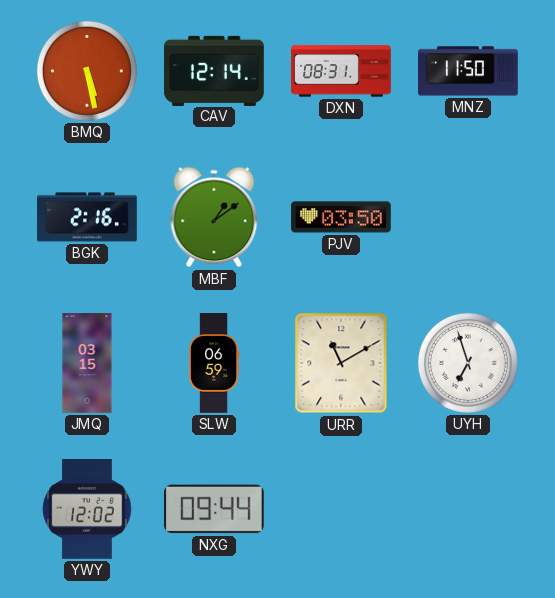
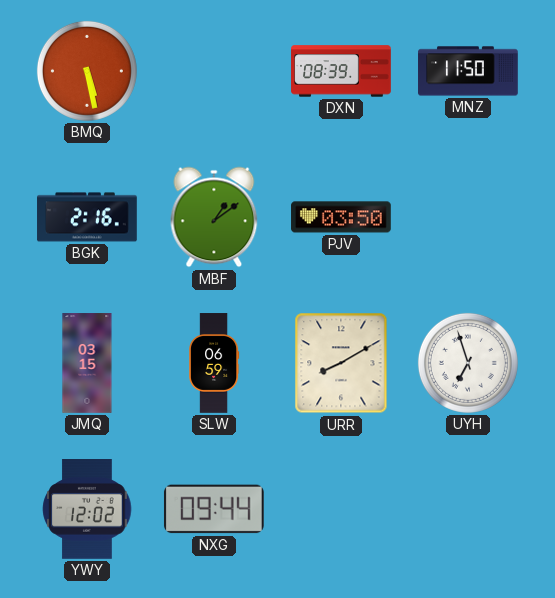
CAV: 12:14 -> none (214, 70)
DXN: 08:31 -> 08:39 (341, 71)
URR: 11:10 -> 8:10 (341, 363)
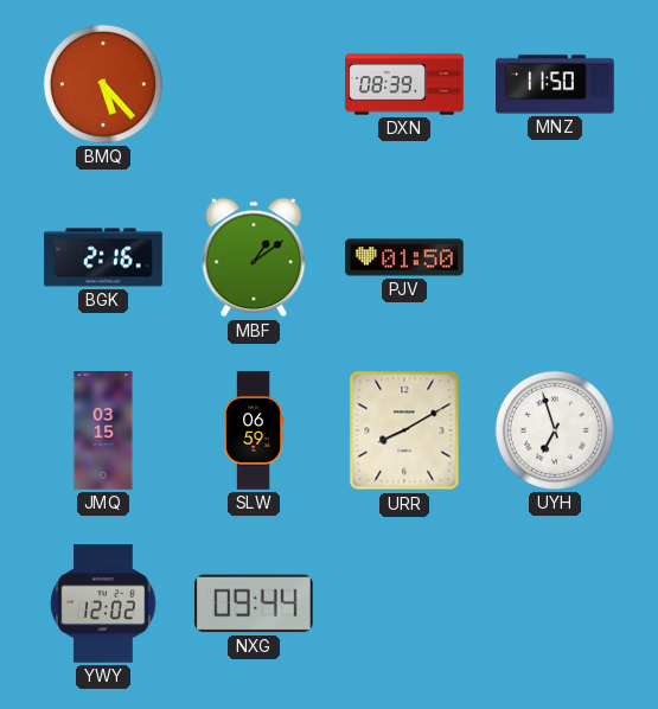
BMQ: 5:28 -> 5:23 (103, 84)
PJV: 03:50 -> 01:50 (404, 257)
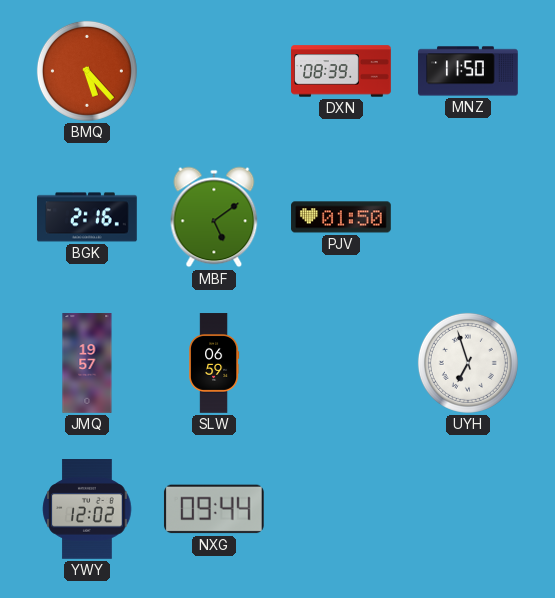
MBF: 1:09 -> 5:09 (214, 217)
JMQ: 03:15 -> 19:57 (87, 363)
URR: 8:10 -> none (404, 430)
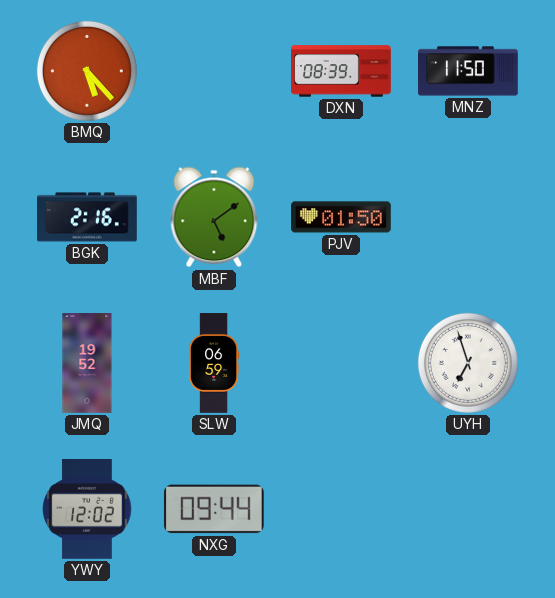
JMQ: 19:57 -> 19:52 (87, 363)
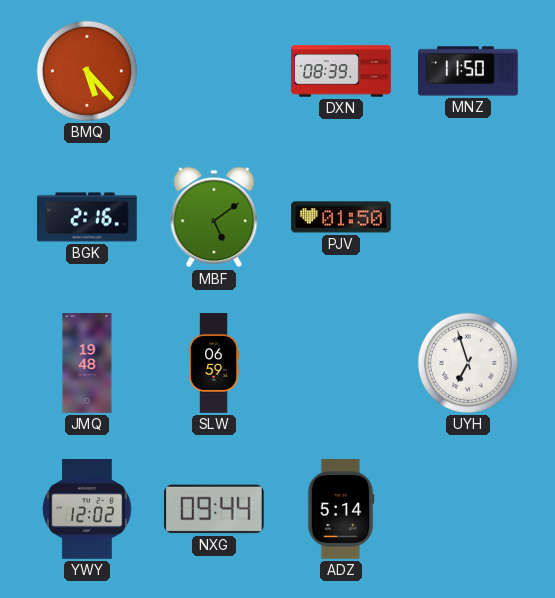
JMQ: 19:52 -> 19:48 (87, 363)
ADZ: none -> 5:14 (341, 509)
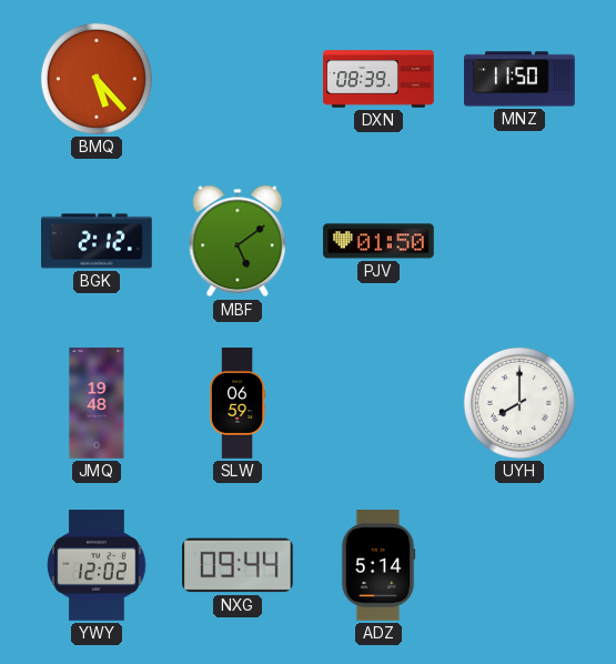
BGK: 2:16 -> 2:12 (97, 241)
UYH: 6:57 -> 8:00 (519, 403)
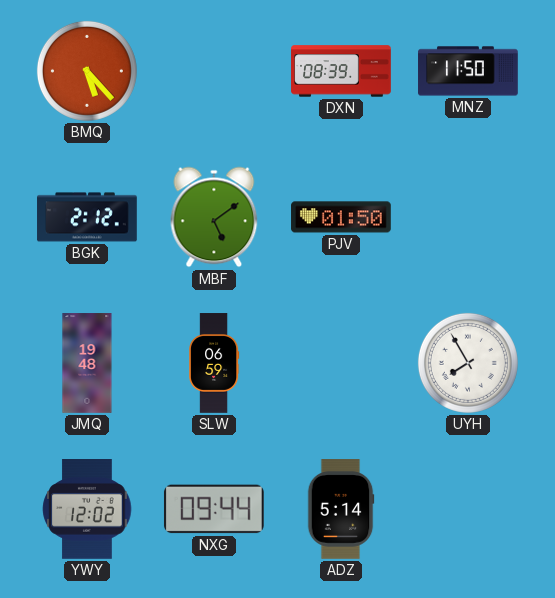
UYH: 8:00 -> 7:55 (468, 363)
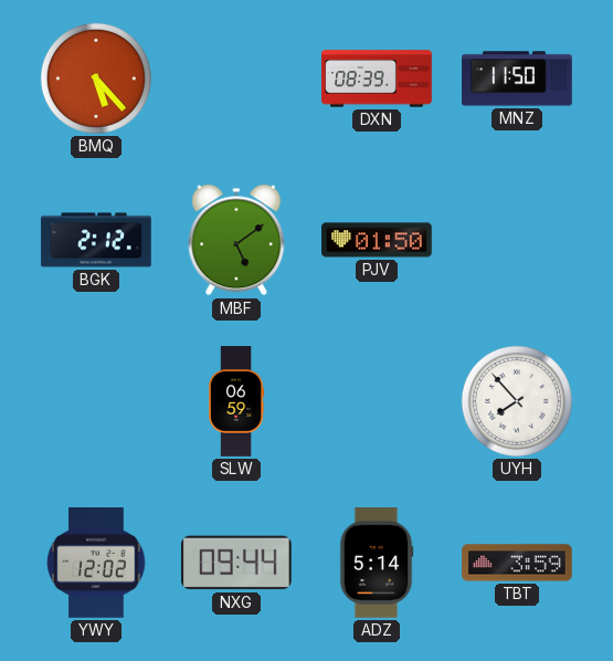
JMQ: 19:48 -> none (87, 363)
UYH: 7:55 -> 7:53 (517, 401)
TBT: none -> 3:59 (517, 563)
